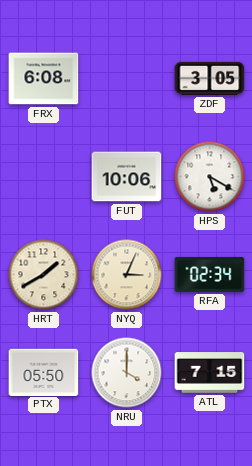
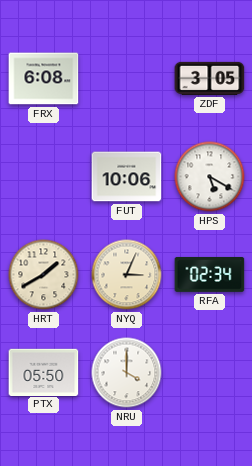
ATL: 7:15 -> none (210, 373)
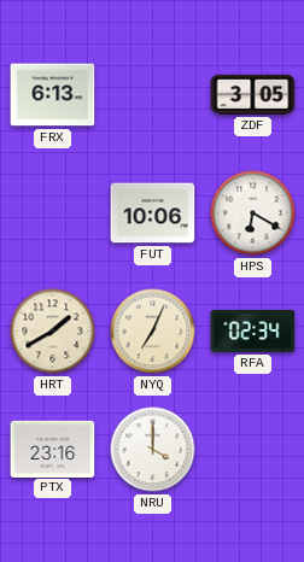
FRX: 6:08 -> 6:13 (53, 95)
HPS: 5:20 -> 6:20 (253, 213)
NYQ: 3:04 -> 7:04 (153, 332)
PTX: 05:50 -> 23:16 (53, 449)
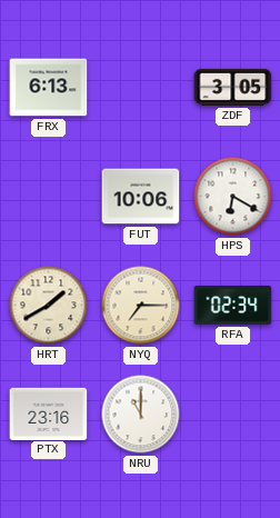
NYQ: 7:04 -> 7:15 (141, 306)
NRU: 4:00 -> 11:00 (141, 415)
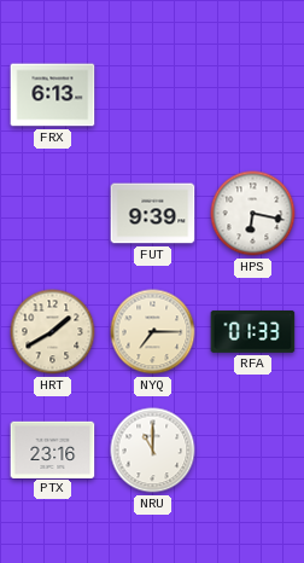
ZDF: 3:05 -> none (233, 87)
FUT: 10:06 -> 9:39 (153, 214)
HPS: 6:20 -> 6:17 (253, 214)
RFA: 02:34 -> 01:33 (253, 332)
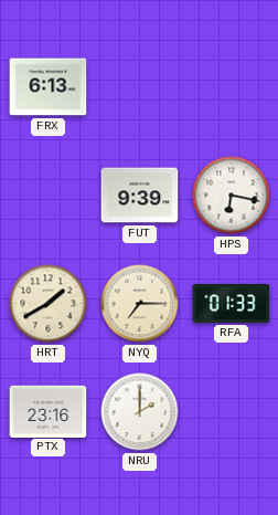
NRU: 11:00 -> 2:00 (140, 412)
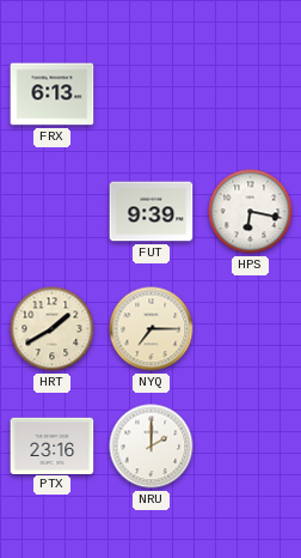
RFA: 01:33 -> none (232, 304)
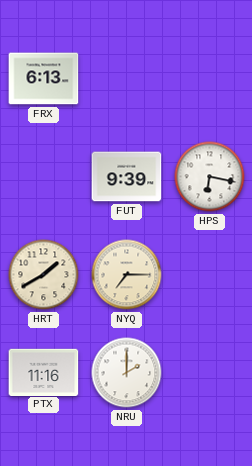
PTX: 23:16 -> 11:16 (44, 372)
